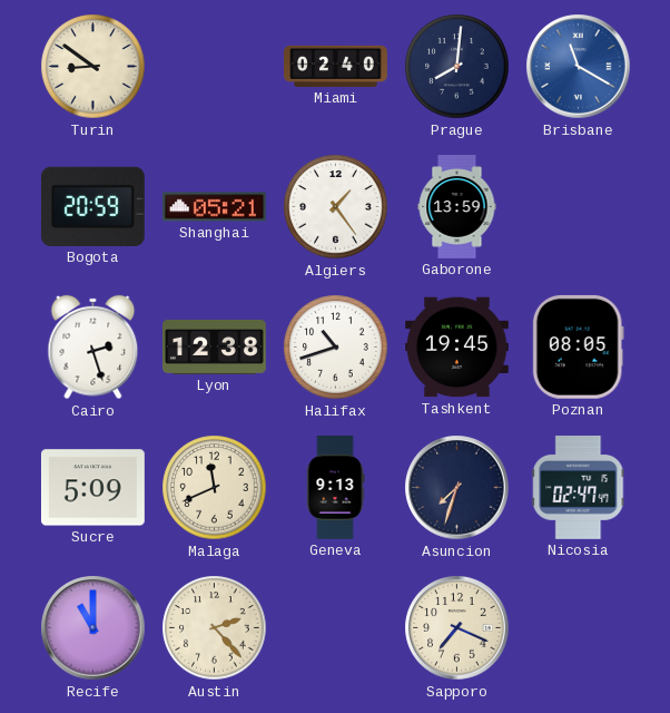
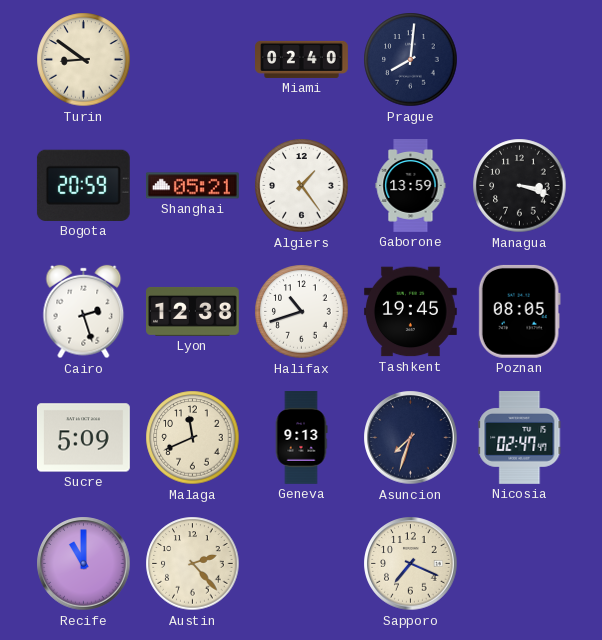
Brisbane: 11:20 -> none (579, 67)
Managua: none -> 3:18 (520, 186)
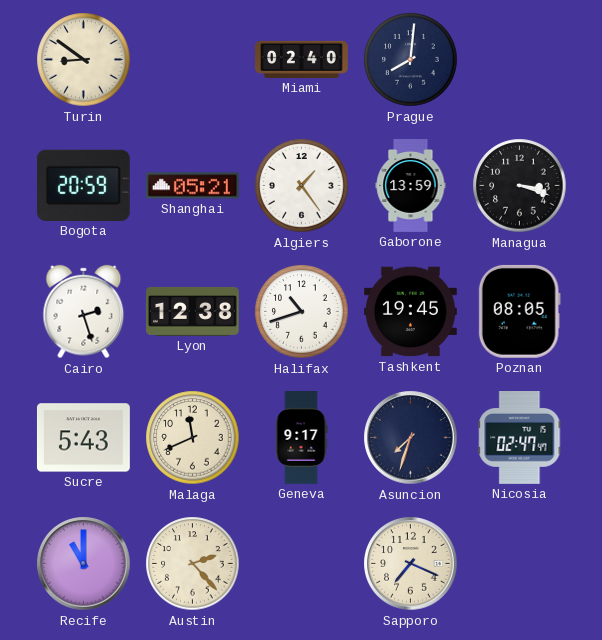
Sucre: 5:09 -> 5:43 (83, 438)
Geneva: 9:13 -> 9:17 (301, 438)
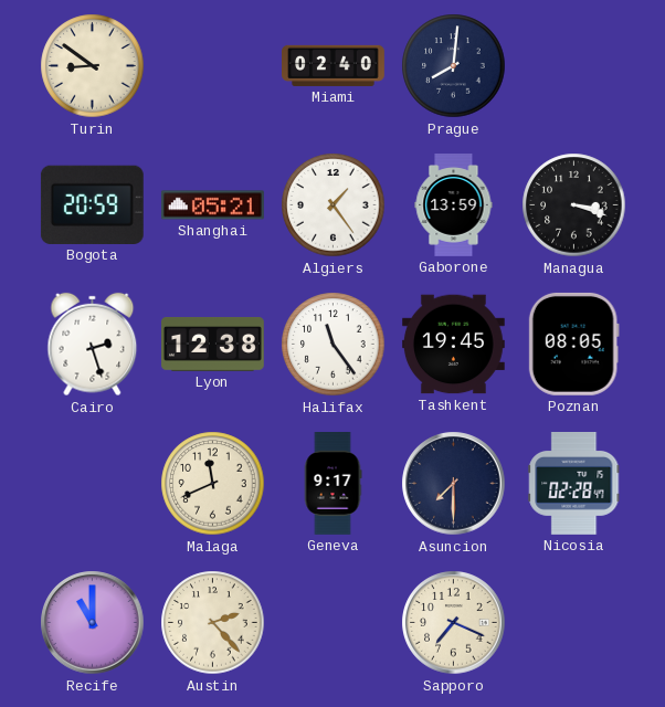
Halifax: 10:42 -> 11:24 (334, 345)
Sucre: 5:43 -> none (83, 438)
Asuncion: 7:33 -> 7:30 (454, 484)
Nicosia: 02:47 -> 02:28 (574, 484)
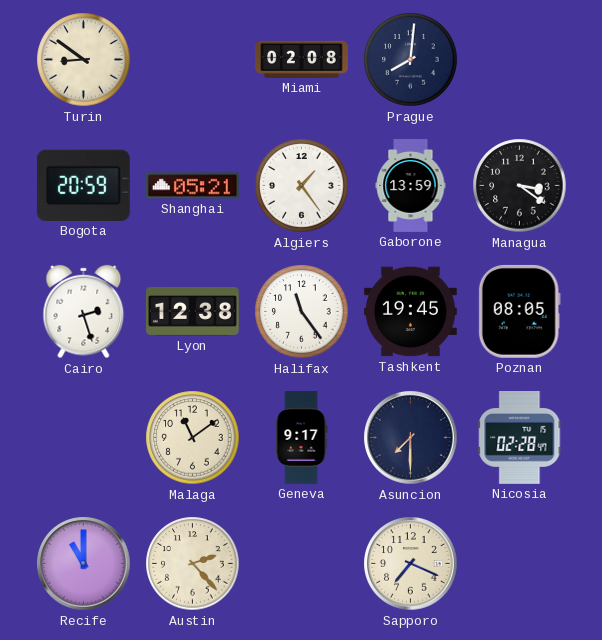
Miami: 02:40 -> 02:08 (302, 59)
Managua: 3:18 -> 3:21 (520, 186)
Malaga: 11:41 -> 11:09 (193, 438)
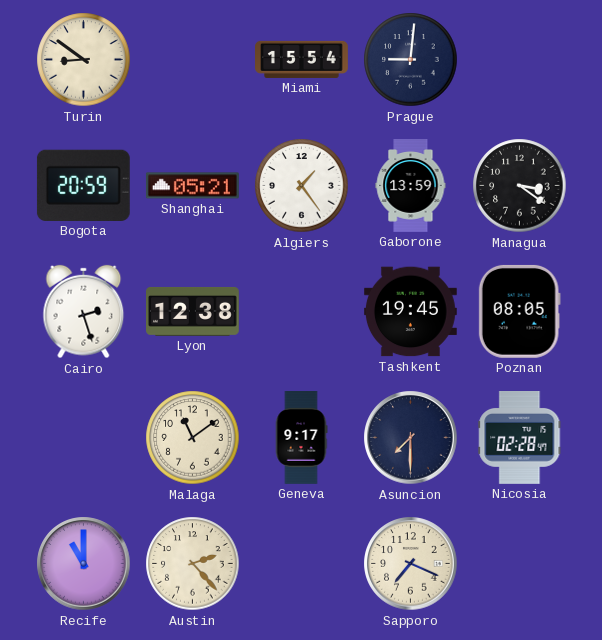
Miami: 02:08 -> 15:54 (302, 59)
Prague: 8:01 -> 9:01 (411, 60)
Halifax: 11:24 -> none (302, 312)
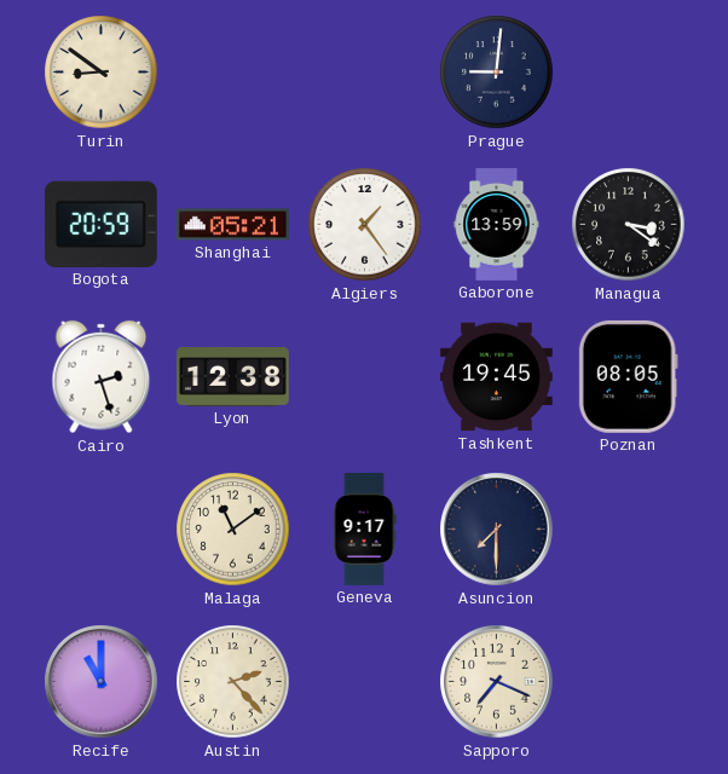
Miami: 15:54 -> none (302, 59)
Nicosia: 02:28 -> none (520, 438)
